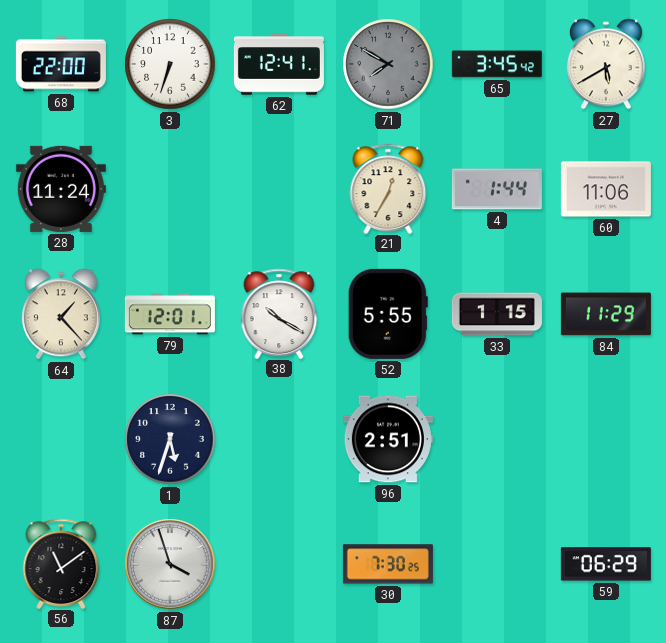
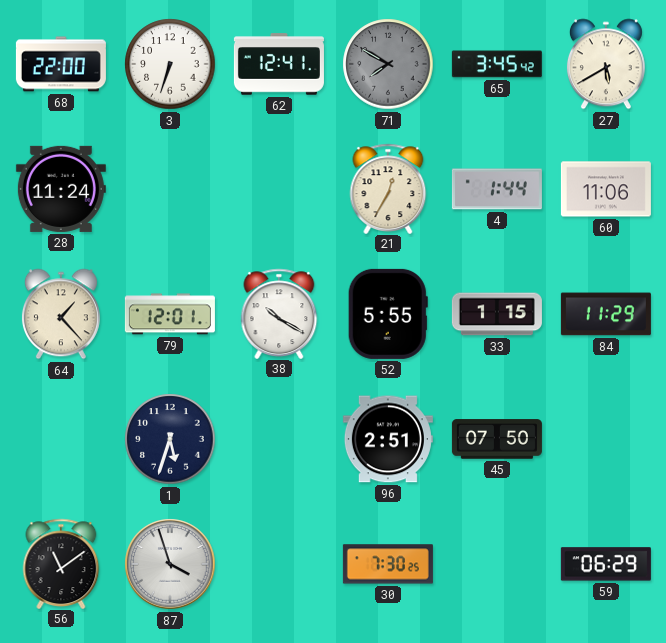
45: none -> 07:50 (497, 439)
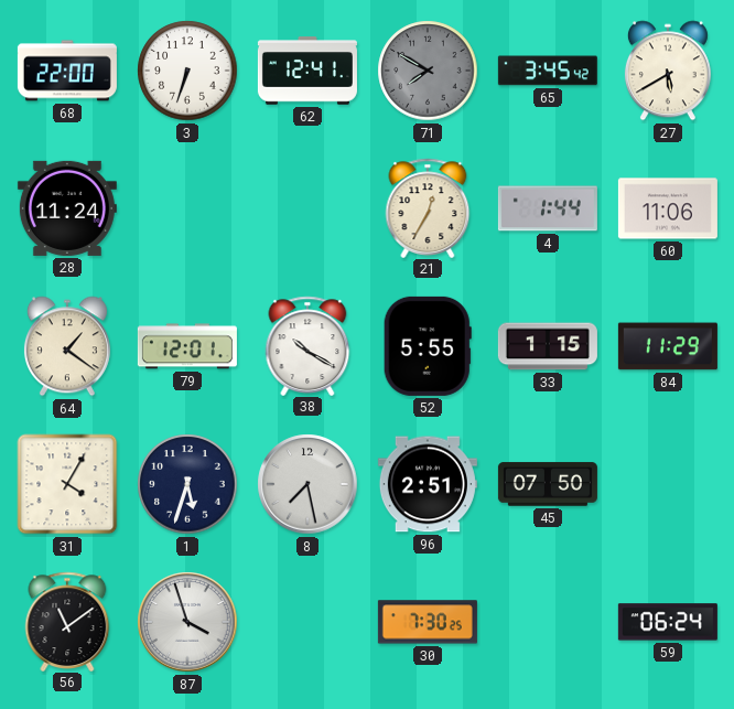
64: 1:23 -> 1:21 (67, 346)
31: none -> 4:05 (67, 484)
8: none -> 7:28 (307, 484)
59: 06:29 -> 06:24 (668, 622)
